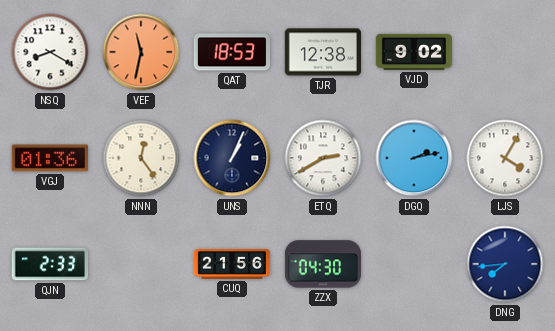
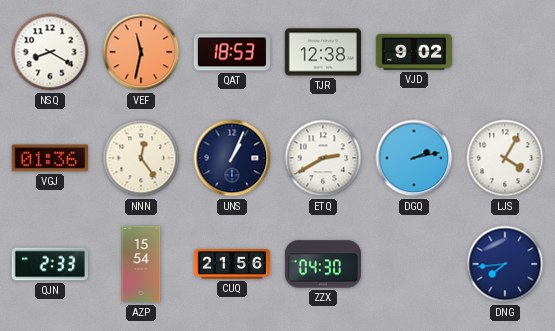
AZP: none -> 15:54 (141, 264)
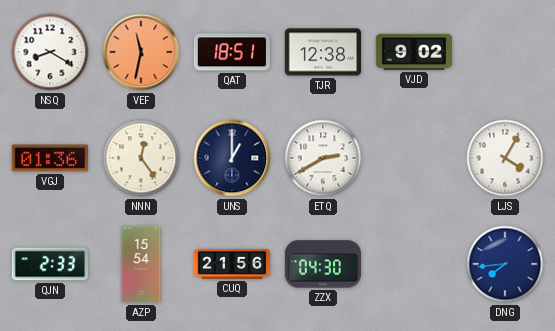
QAT: 18:53 -> 18:51 (231, 52)
UNS: 1:04 -> 1:00 (232, 158)
DGQ: 2:13 -> none (414, 158)
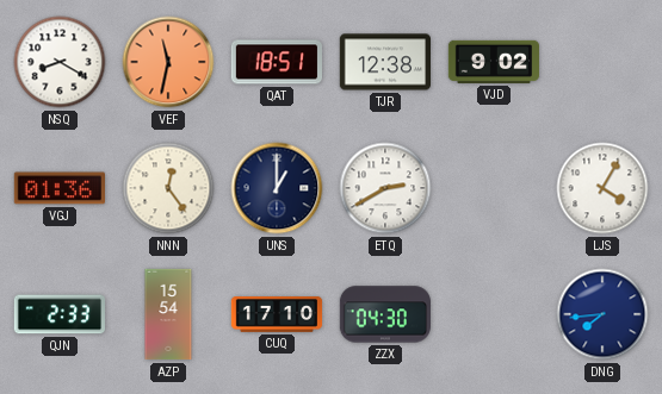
CUQ: 21:56 -> 17:10 (277, 315)
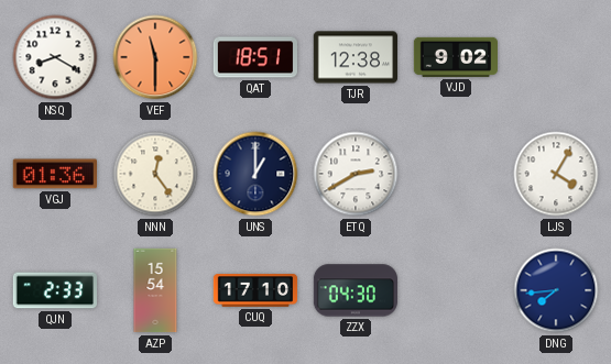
VEF: 11:32 -> 11:30 (155, 57)
